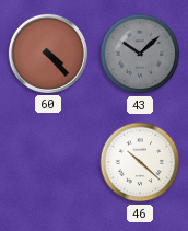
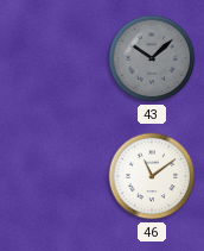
60: 4:23 -> none (48, 54)
46: 10:22 -> 11:09 (152, 176)
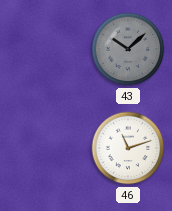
46: 11:09 -> 11:12 (128, 148)
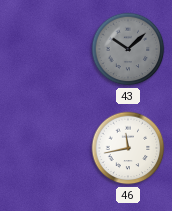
46: 11:12 -> 11:43 (128, 148)
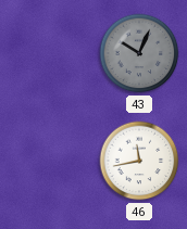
43: 10:08 -> 10:04 (139, 53)
